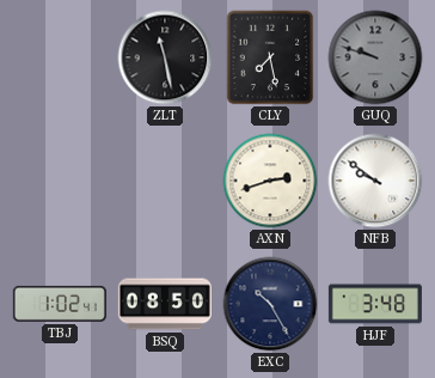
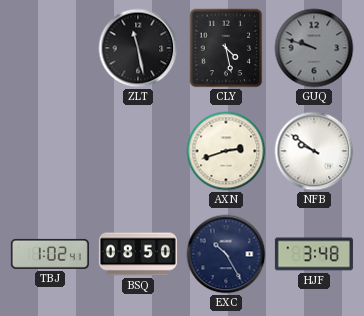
CLY: 7:28 -> 4:28 (226, 48)
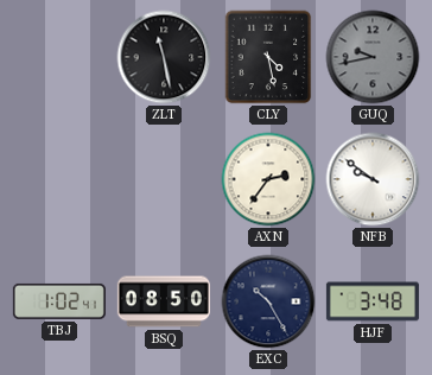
GUQ: 9:48 -> 9:43 (373, 57)
AXN: 2:42 -> 2:36 (268, 179)
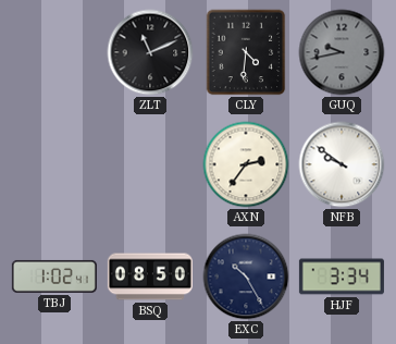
ZLT: 11:28 -> 11:11 (150, 52)
CLY: 4:28 -> 4:31 (246, 52)
HJF: 3:48 -> 3:34 (342, 277)
